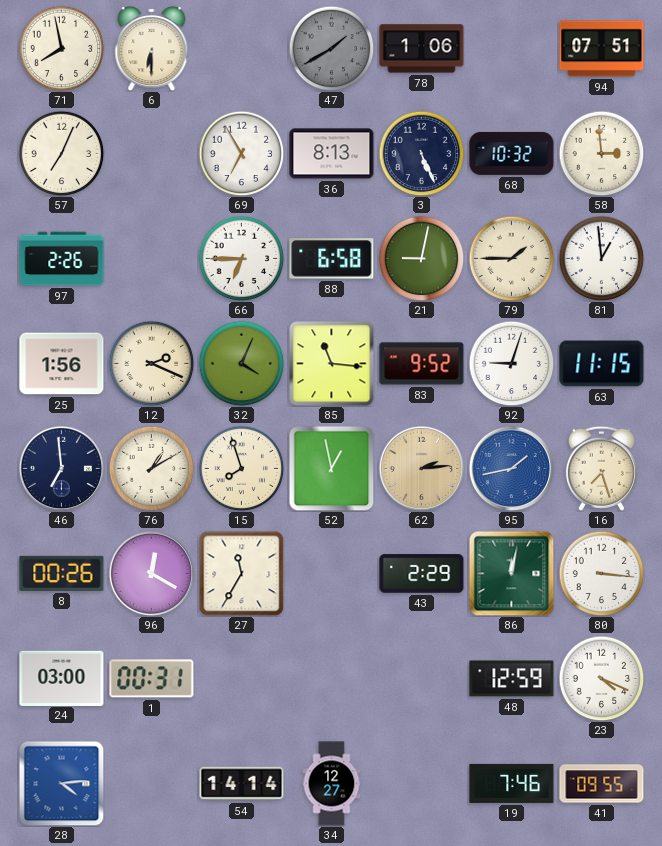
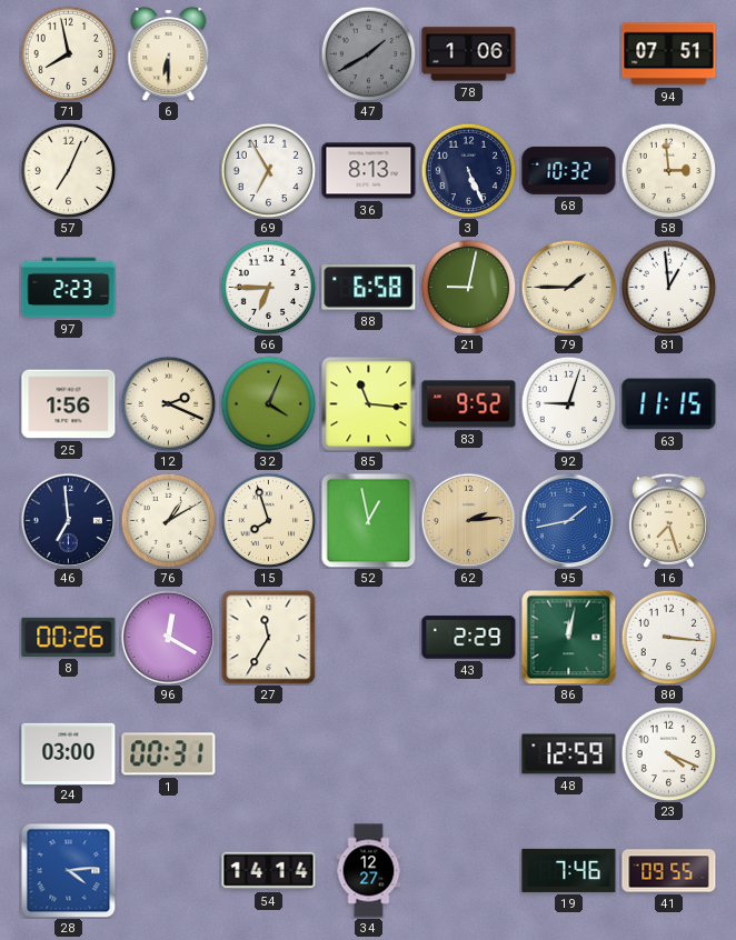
97: 2:26 -> 2:23 (69, 288)
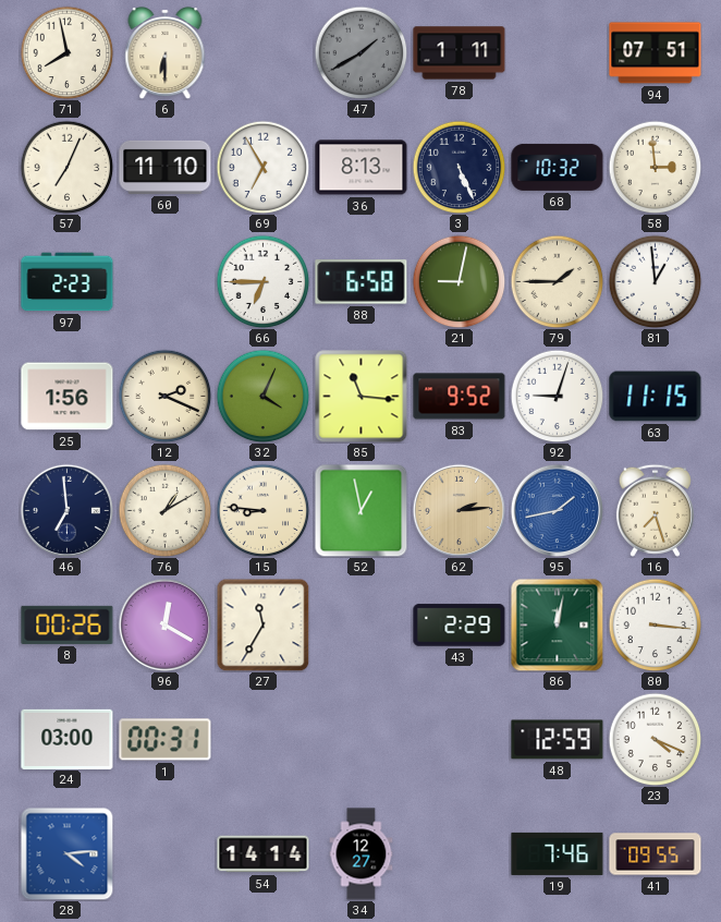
78: 1:06 -> 1:11 (460, 53)
60: none -> 11:10 (166, 167)
15: 7:57 -> 8:46 (262, 510)
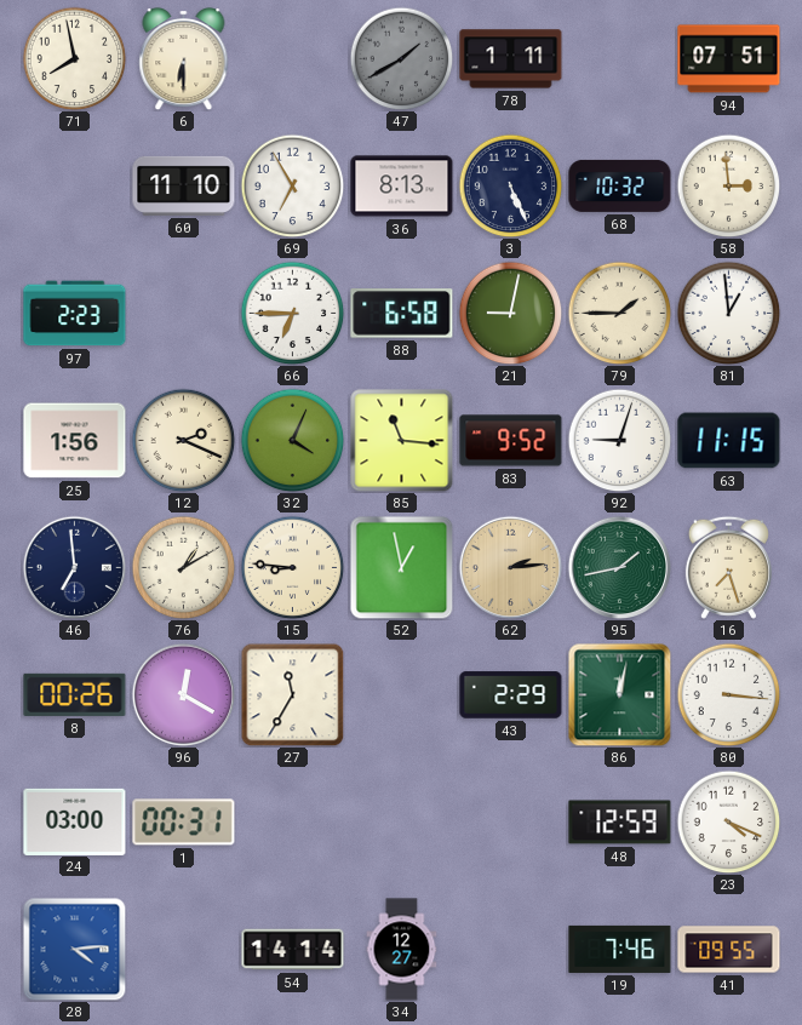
57: 7:04 -> none (66, 167)
95 dial: blue -> green (619, 567)
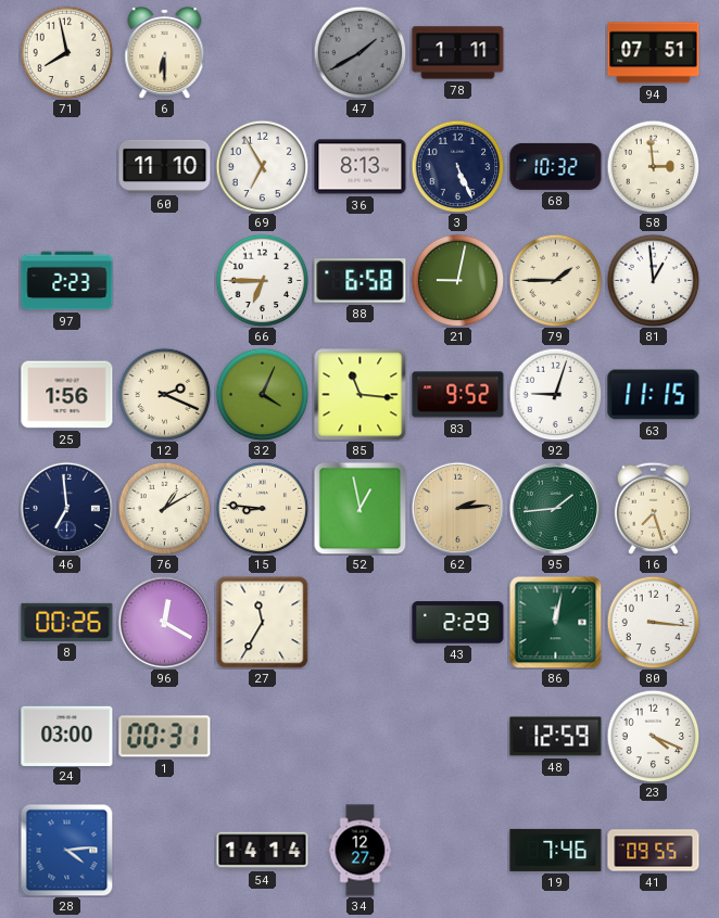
95: 1:43 -> 1:44 (555, 508)
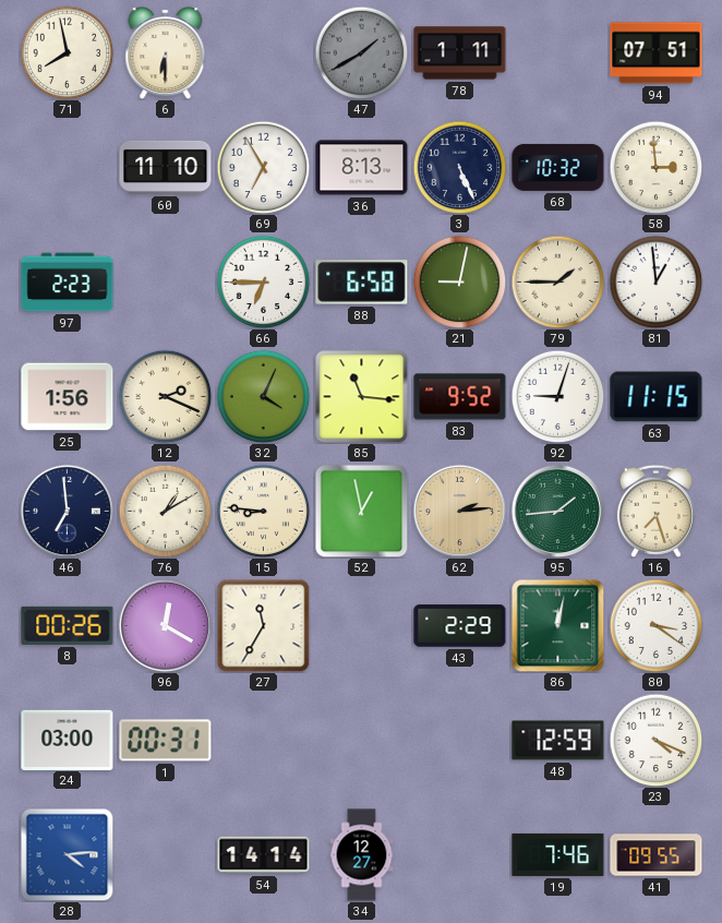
80: 3:16 -> 3:21 (655, 625)
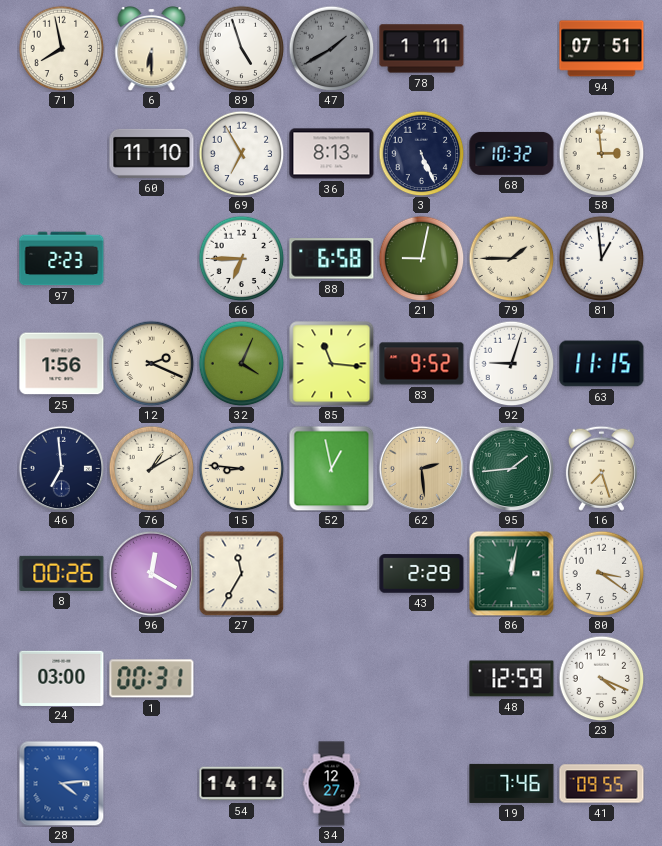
89: none -> 4:57 (241, 48)
62: 2:14 -> 2:29 (421, 468)
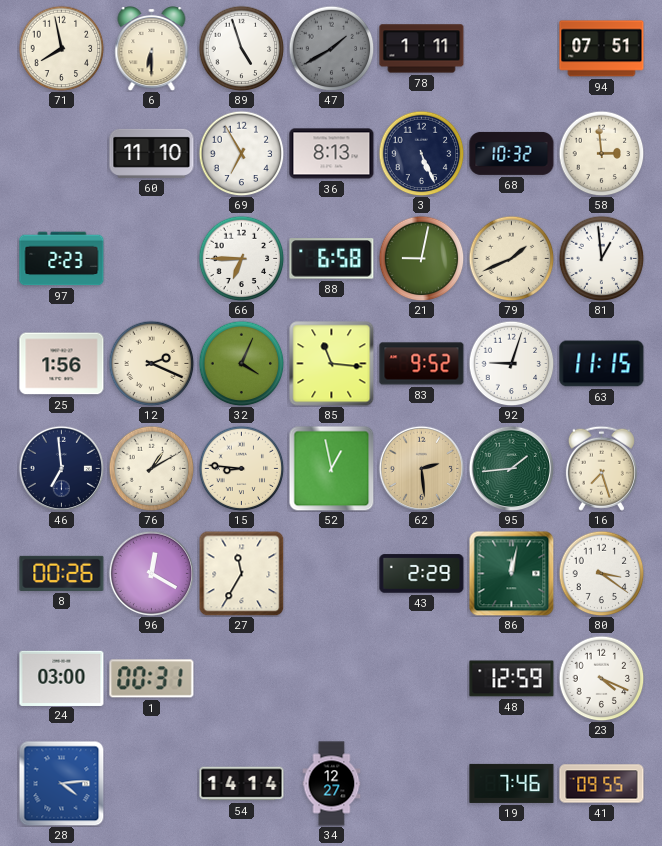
79: 1:45 -> 1:41 (511, 258)
